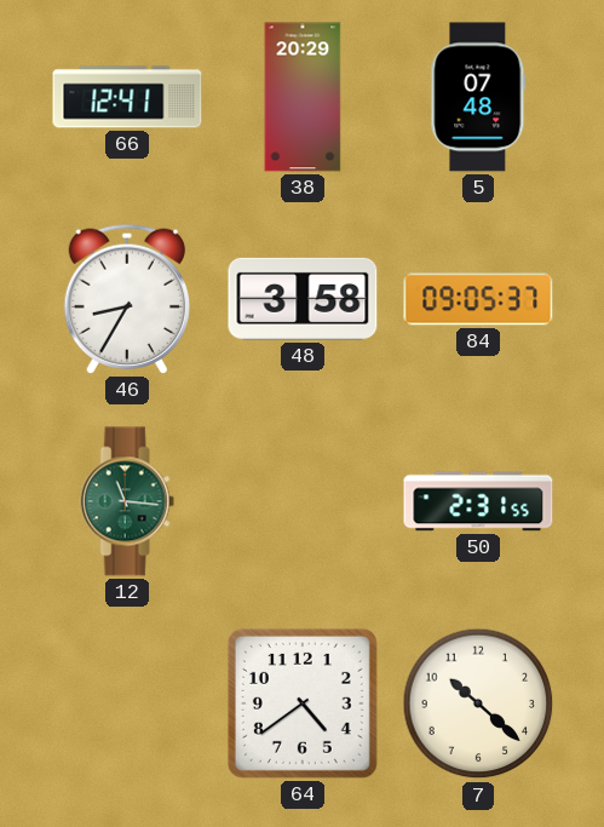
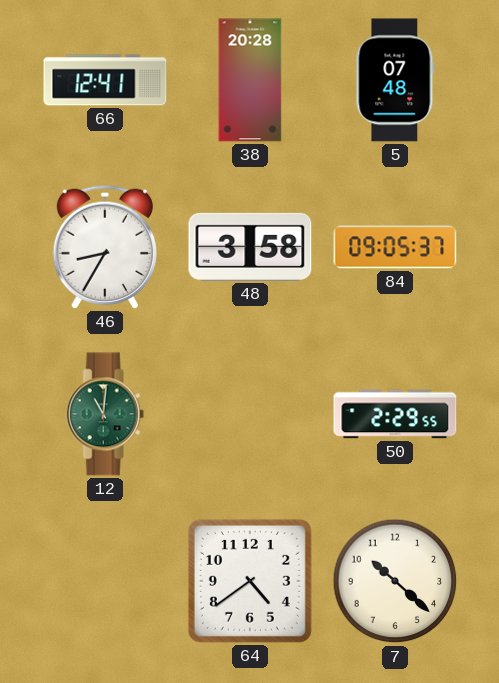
38: 20:29 -> 20:28 (250, 80)
12: 11:16 -> 11:01 (105, 414)
50: 2:31 -> 2:29 (395, 414)
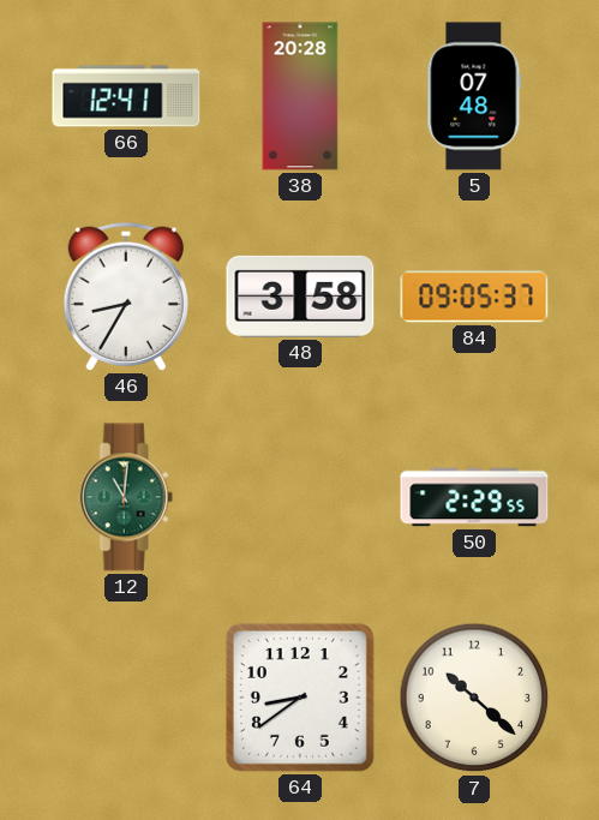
64: 4:39 -> 8:39 (300, 698)
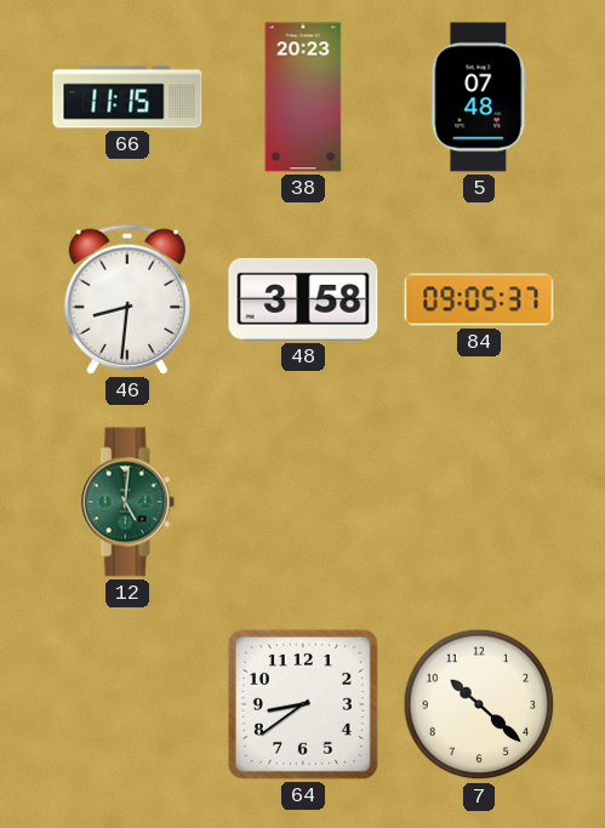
66: 12:41 -> 11:15 (127, 97)
38: 20:28 -> 20:23 (303, 97)
46: 8:35 -> 8:31 (126, 299)
12: 11:01 -> 5:01 (127, 502)
50: 2:29 -> none (474, 497)
